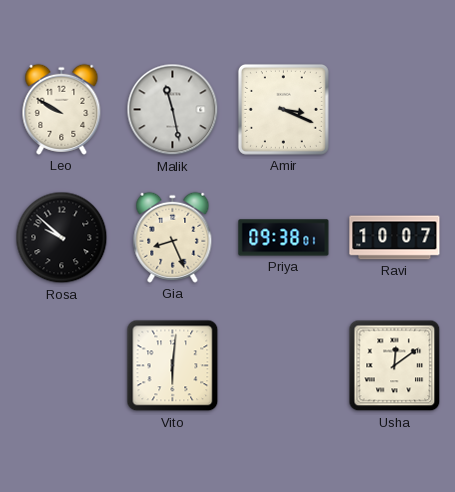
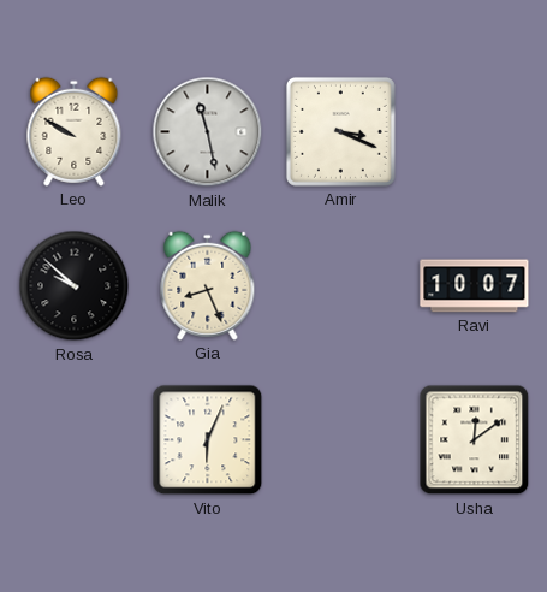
Priya: 09:38 -> none (284, 238)
Vito: 6:01 -> 6:04 (208, 440)
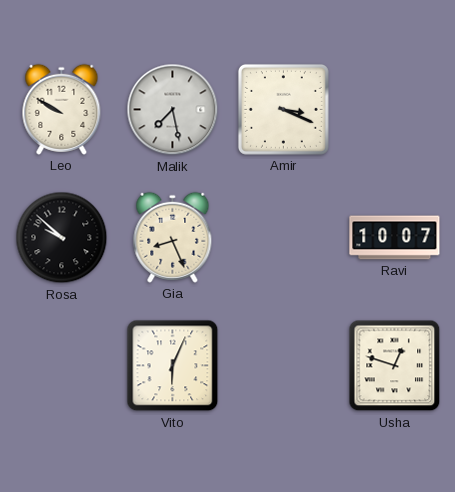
Malik: 11:28 -> 7:28 (173, 110)
Usha: 12:09 -> 12:48 (395, 366)
